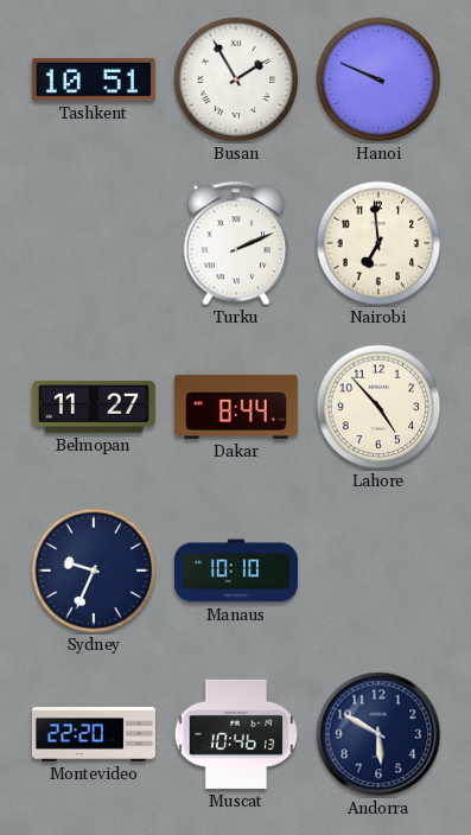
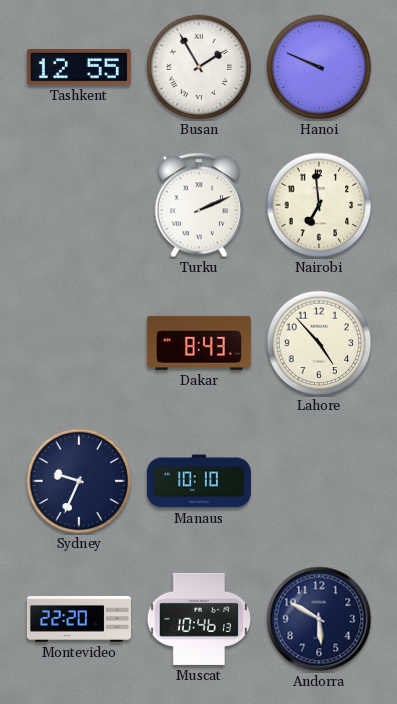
Tashkent: 10:51 -> 12:55 (79, 67)
Belmopan: 11:27 -> none (94, 407)
Dakar: 8:44 -> 8:43 (199, 343)
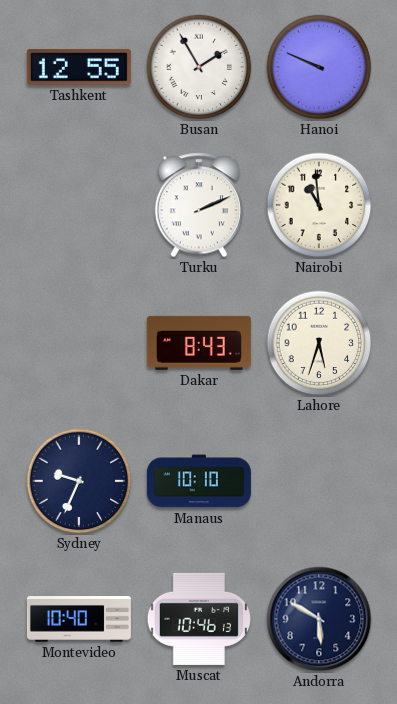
Nairobi: 6:59 -> 10:59 (319, 205)
Lahore: 4:53 -> 5:33 (319, 343)
Montevideo: 22:20 -> 10:40 (79, 620)
